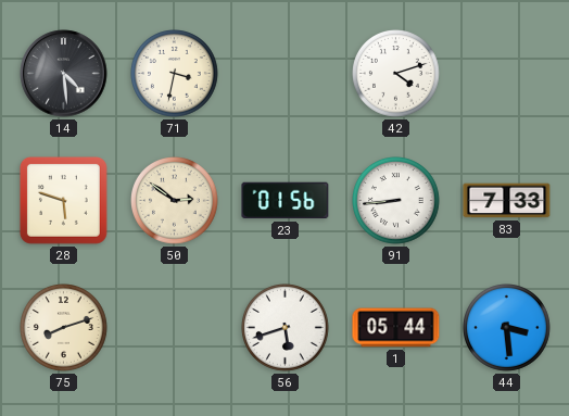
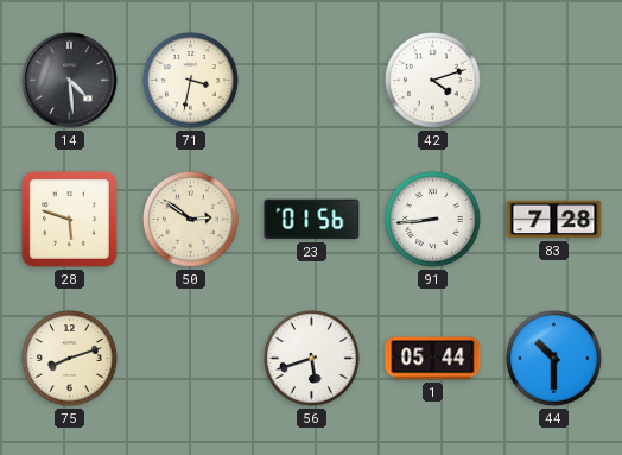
83: 7:33 -> 7:28 (554, 220)
44: 3:29 -> 10:30 (554, 359)
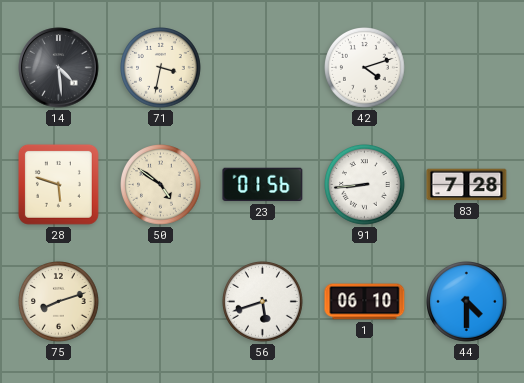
50: 2:51 -> 4:51 (161, 185)
1: 05:44 -> 06:10 (365, 302)
44: 10:30 -> 4:30 (467, 302)
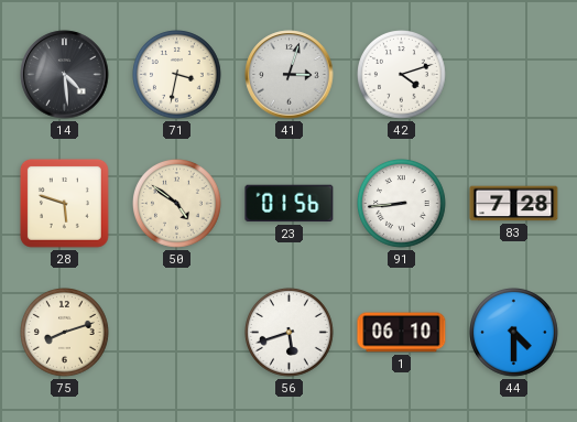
41: none -> 3:03 (290, 75)
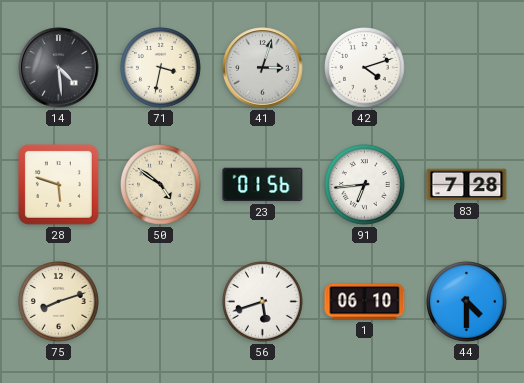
91: 8:44 -> 6:44 (365, 185)
